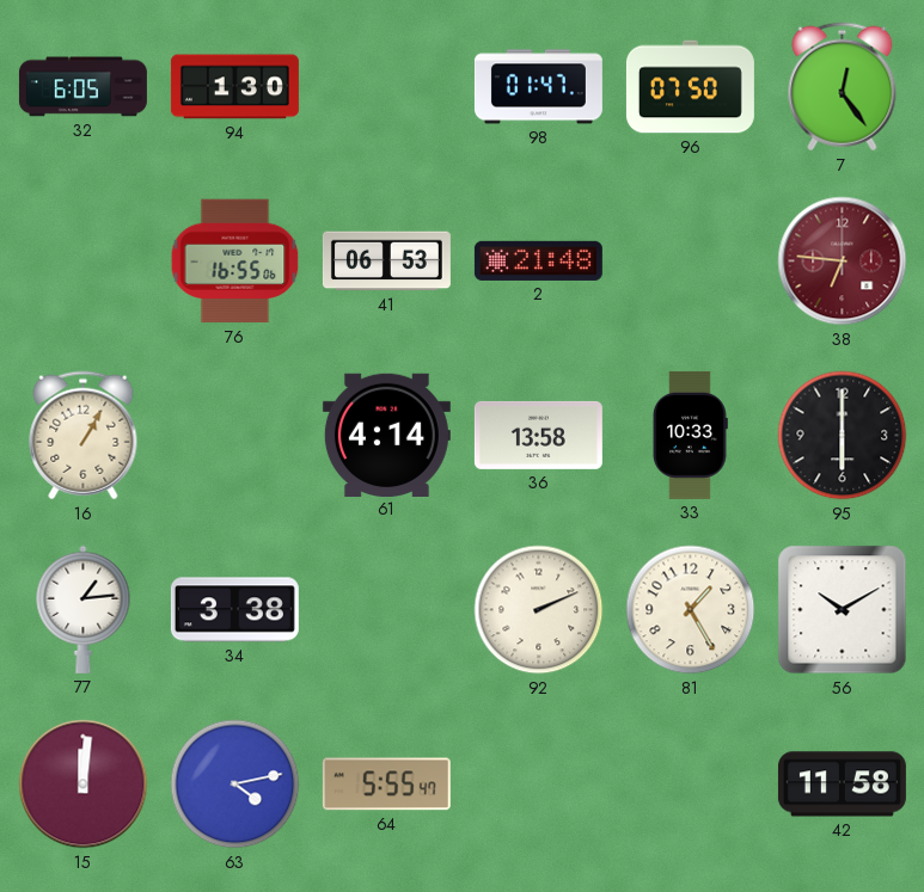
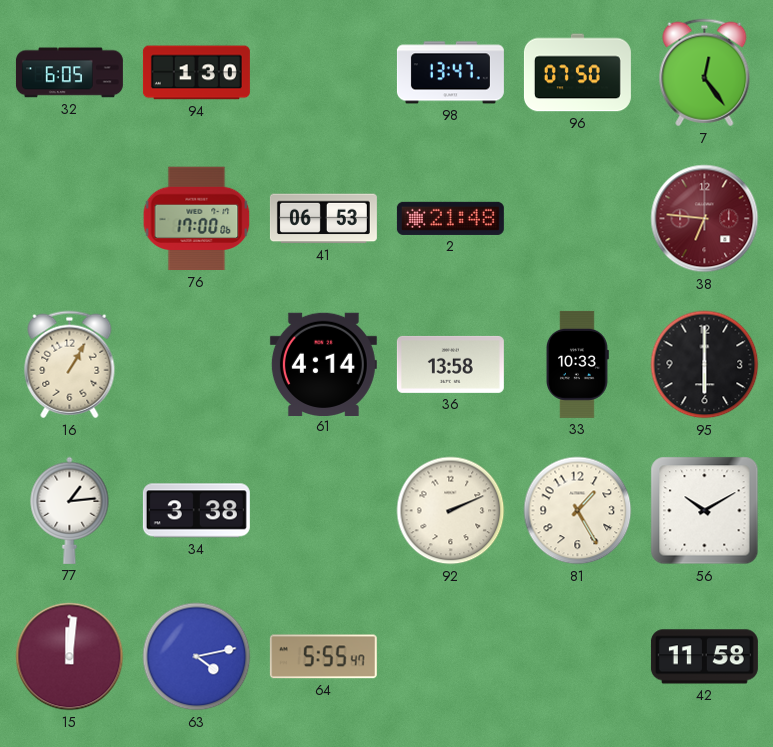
98: 01:47 -> 13:47 (450, 73)
76: 16:55 -> 17:00 (197, 219)
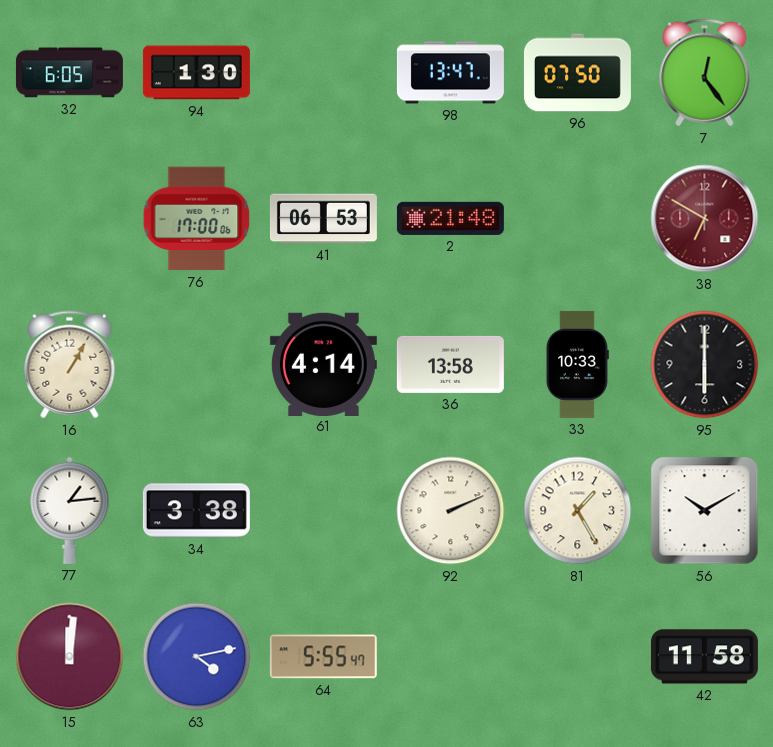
38: 6:46 -> 6:50 (705, 219)
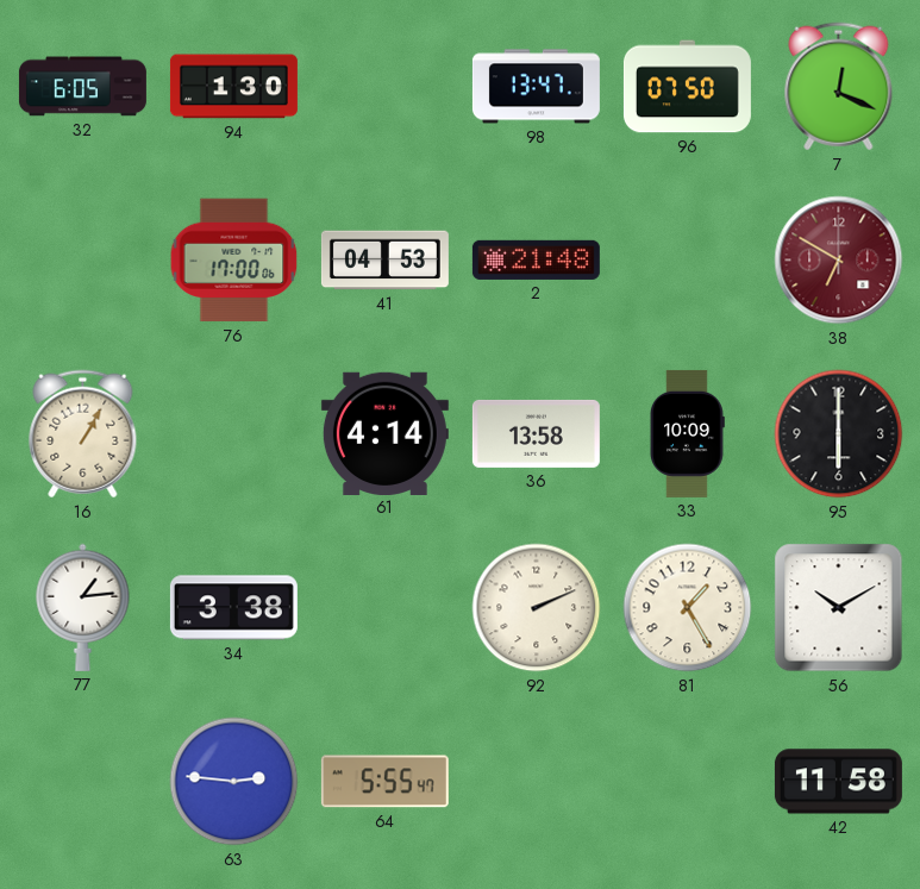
7: 12:24 -> 12:19 (839, 87)
41: 06:53 -> 04:53 (384, 261)
33: 10:33 -> 10:09 (688, 433)
15: 12:01 -> none (70, 657)
63: 4:13 -> 2:46 (234, 782)
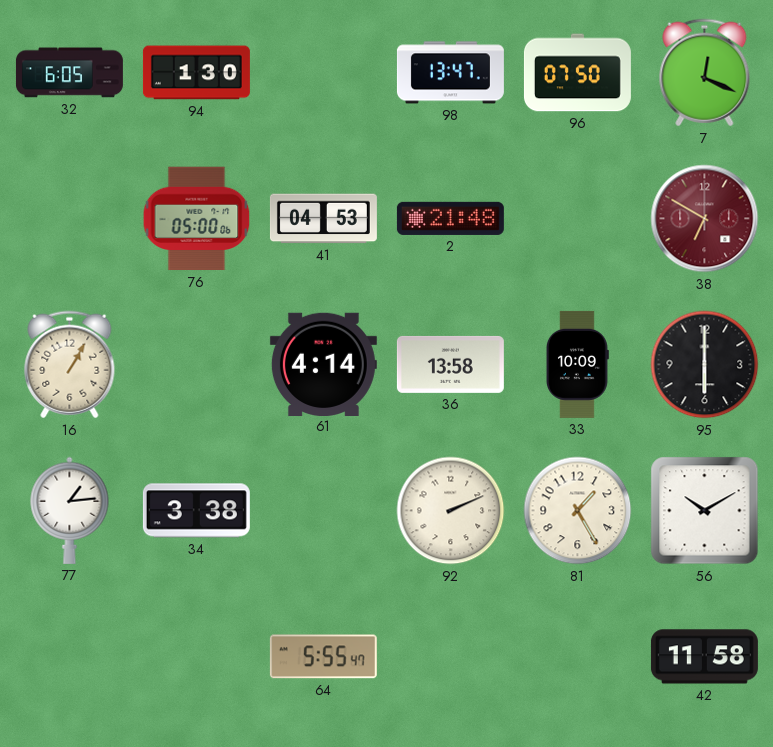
76: 17:00 -> 05:00 (197, 219)
63: 2:46 -> none (234, 782)
